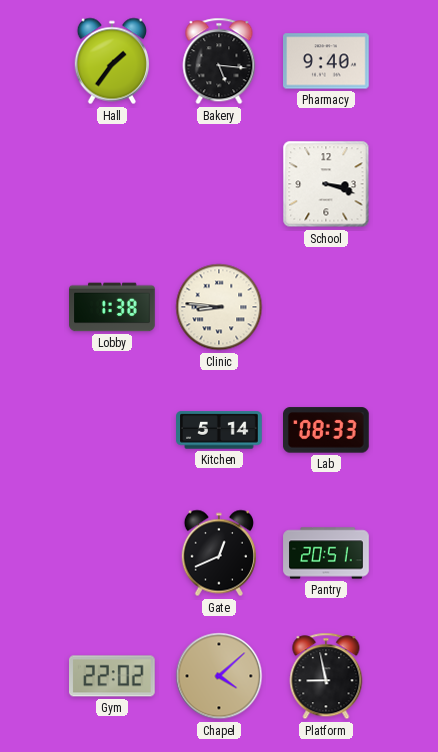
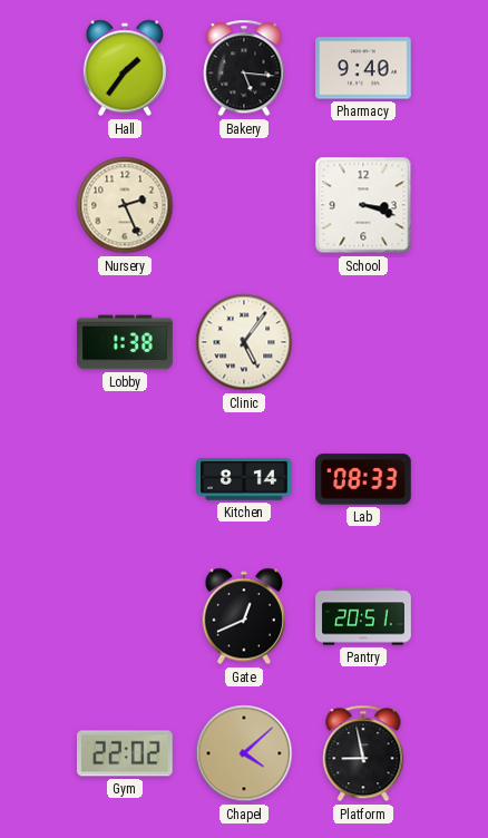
Nursery: none -> 2:26 (125, 205)
Clinic: 8:46 -> 5:06 (244, 342)
Kitchen: 5:14 -> 8:14 (244, 479)
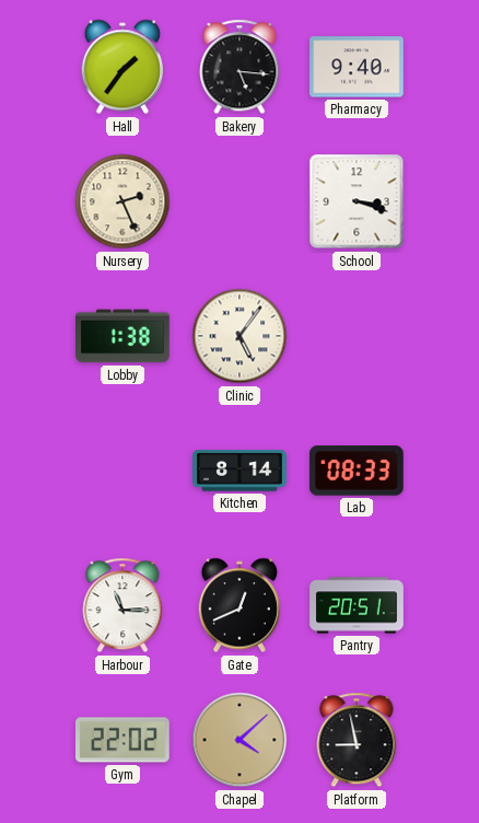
Harbour: none -> 11:15 (122, 605)
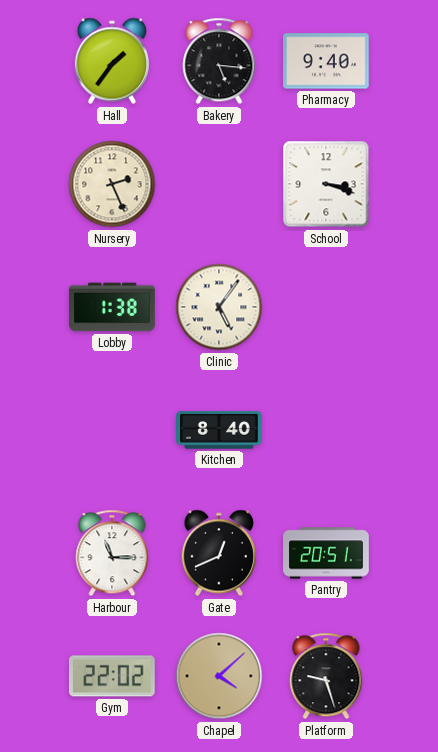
Kitchen: 8:14 -> 8:40 (219, 430)
Lab: 08:33 -> none (358, 471)
Platform: 8:58 -> 9:27 (326, 676)
